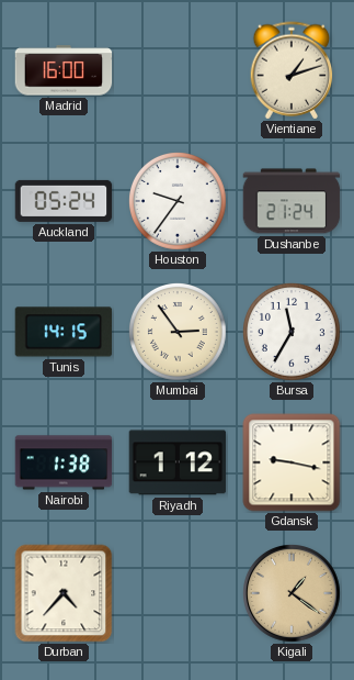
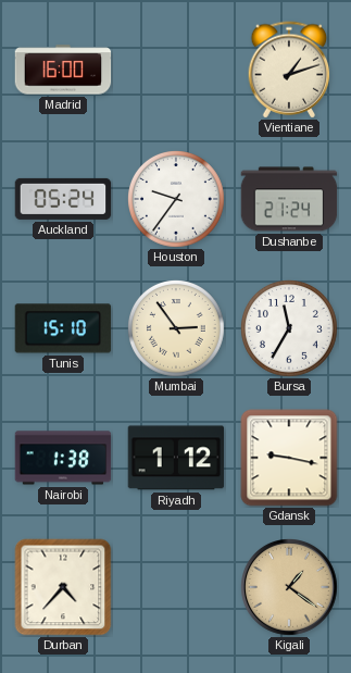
Tunis: 14:15 -> 15:10 (63, 328)
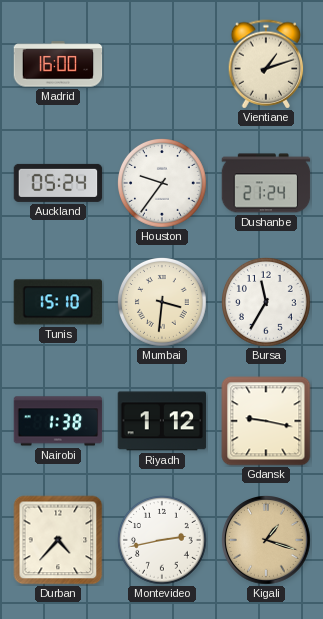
Mumbai: 2:54 -> 3:31 (163, 303)
Montevideo: none -> 2:43 (163, 541)
Kigali: 1:21 -> 1:18 (267, 541)
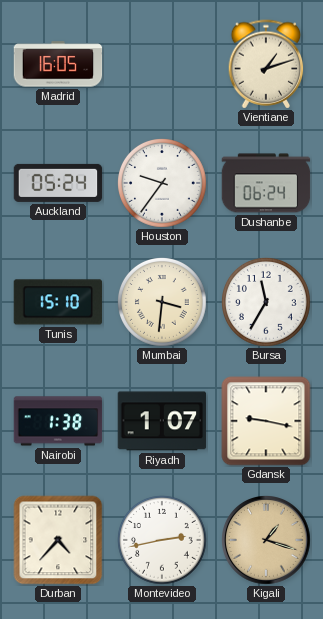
Madrid: 16:00 -> 16:05 (58, 64)
Dushanbe: 21:24 -> 06:24 (266, 183)
Riyadh: 1:12 -> 1:07 (162, 421)
